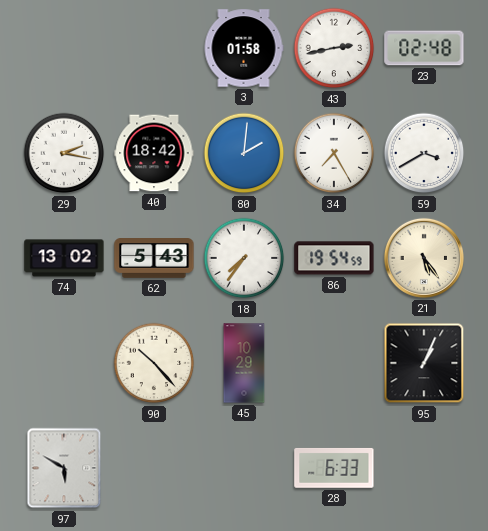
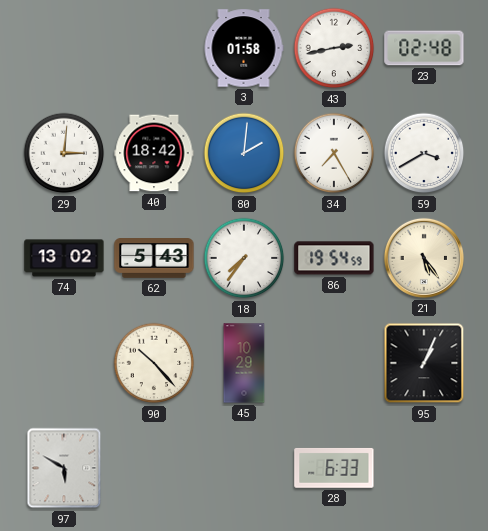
29: 2:17 -> 3:01 (64, 153)
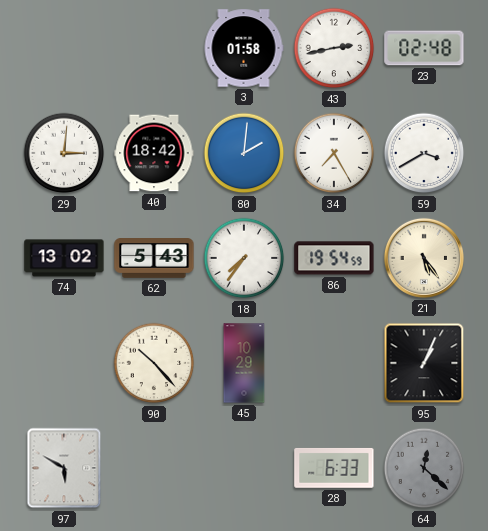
64: none -> 12:22 (424, 468)
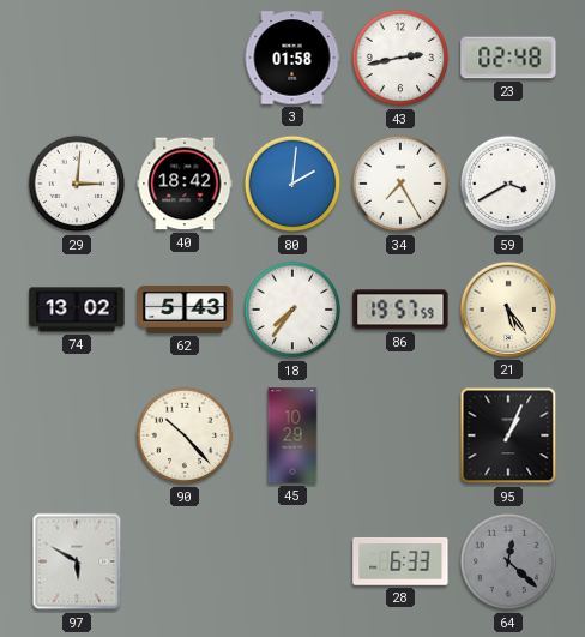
86: 19:54 -> 19:57 (400, 310)
